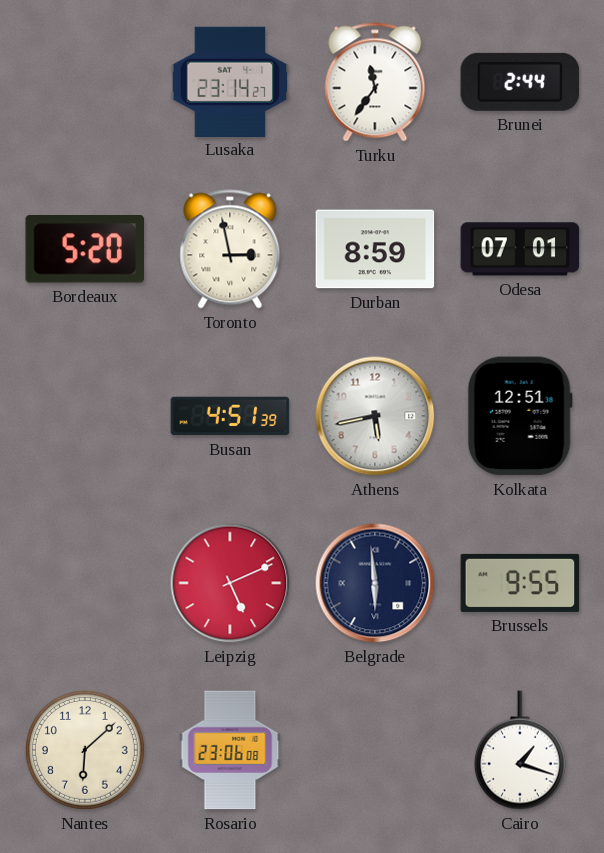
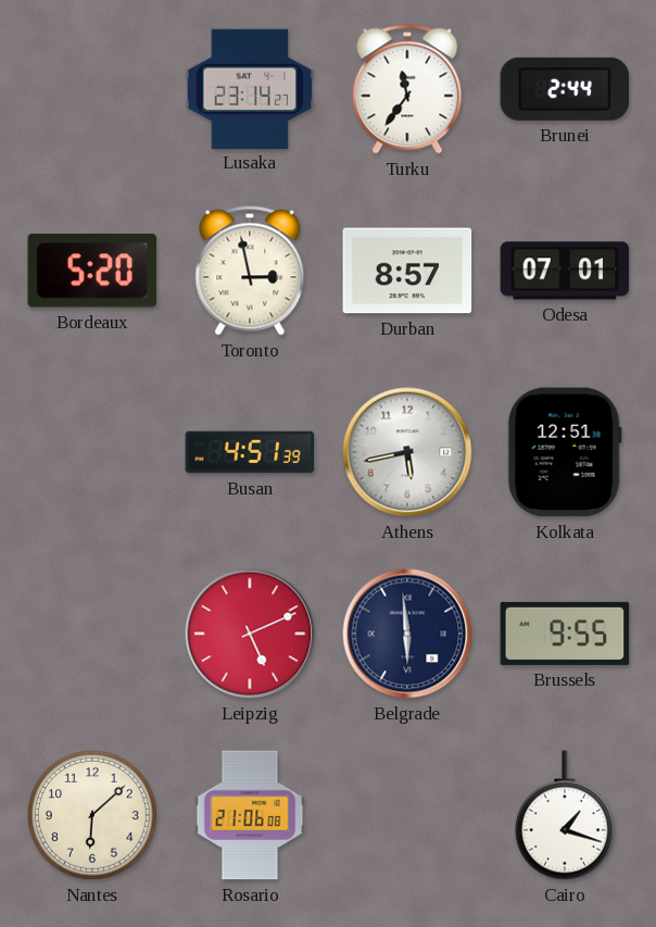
Durban: 8:59 -> 8:57 (407, 271)
Rosario: 23:06 -> 21:06 (250, 815)
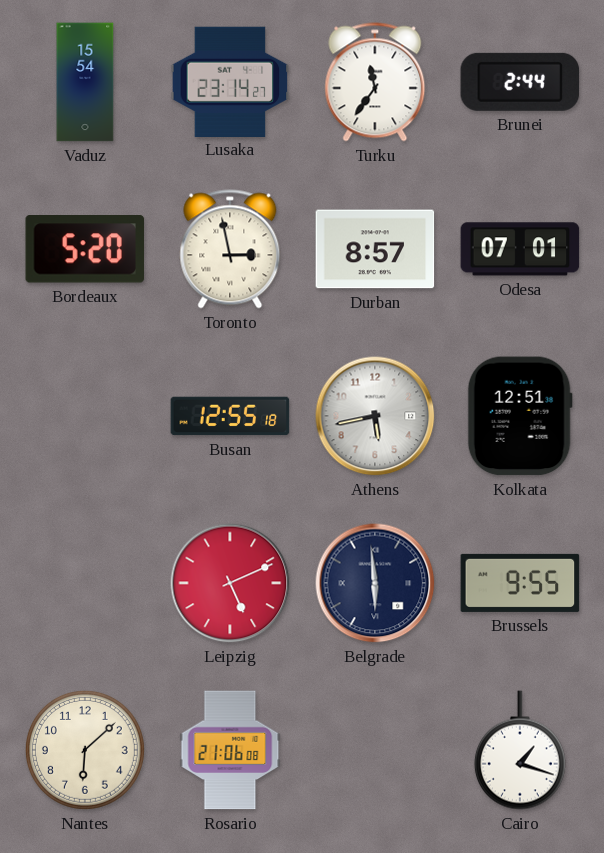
Vaduz: none -> 15:54 (85, 82)
Busan: 4:51 -> 12:55 (230, 416)
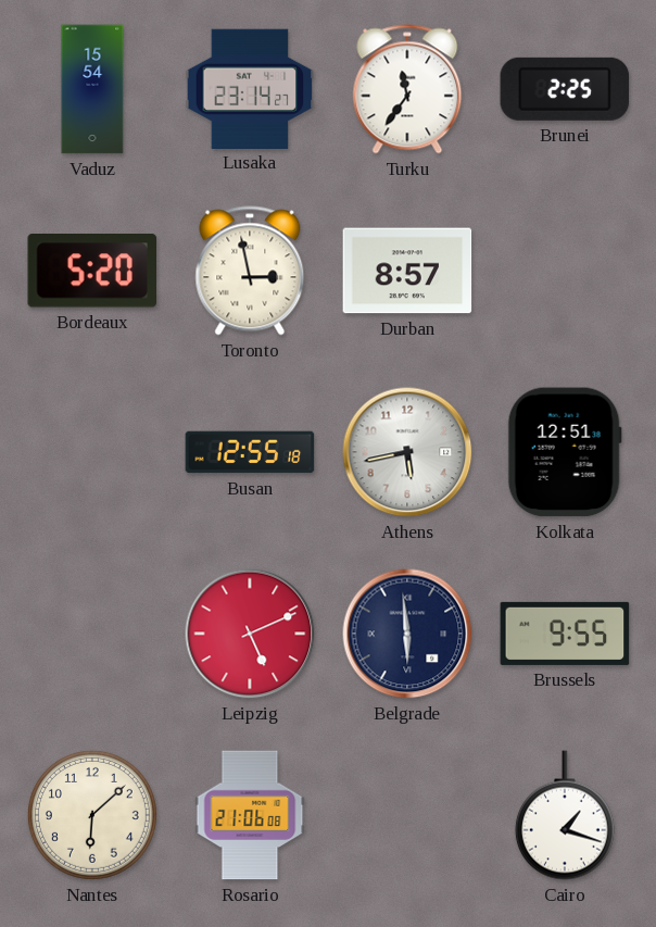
Brunei: 2:44 -> 2:25 (565, 89)
Odesa: 07:01 -> none (520, 249)
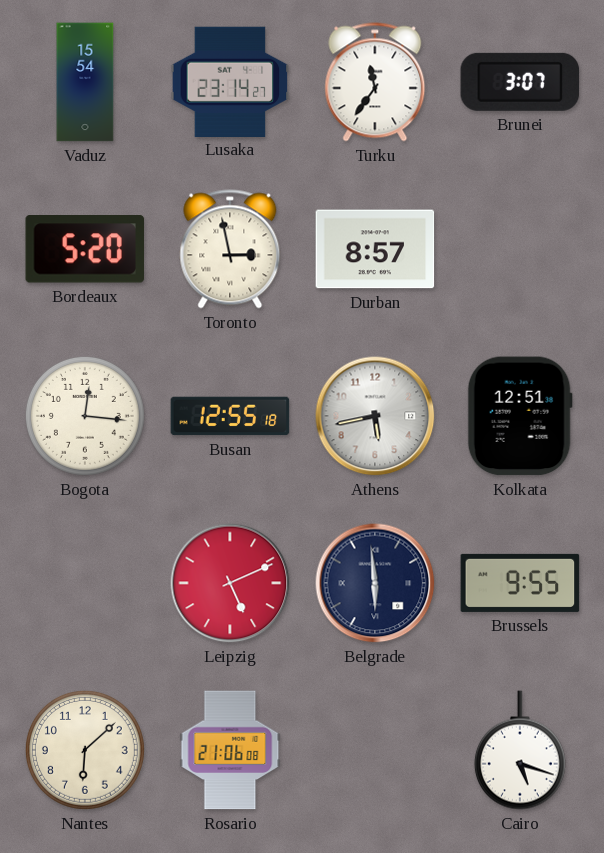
Brunei: 2:25 -> 3:07 (520, 82)
Bogota: none -> 12:16 (85, 416)
Cairo: 1:18 -> 5:18 (520, 750)
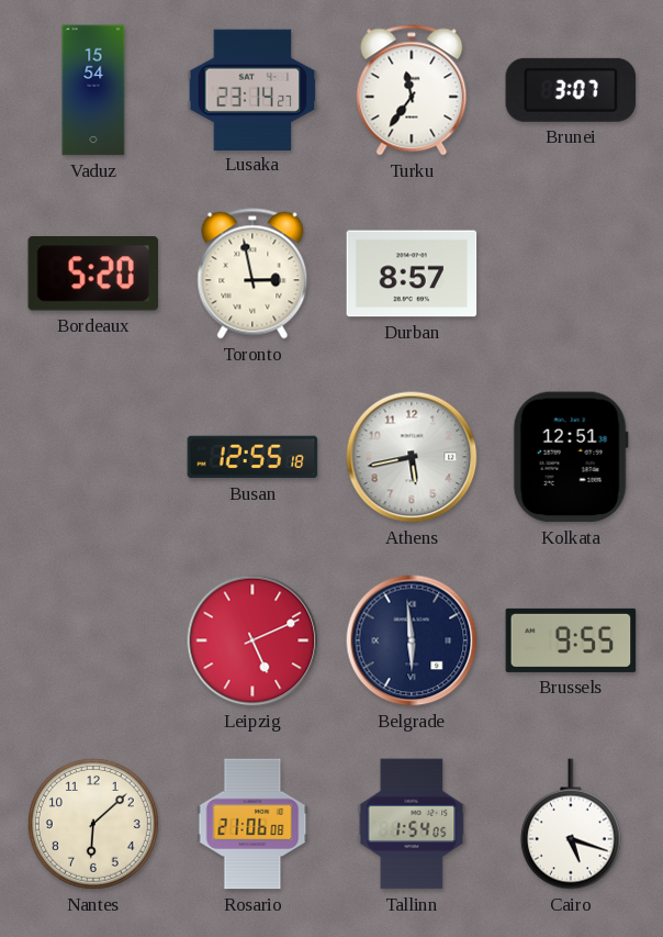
Bogota: 12:16 -> none (85, 416)
Tallinn: none -> 1:54 (412, 824)
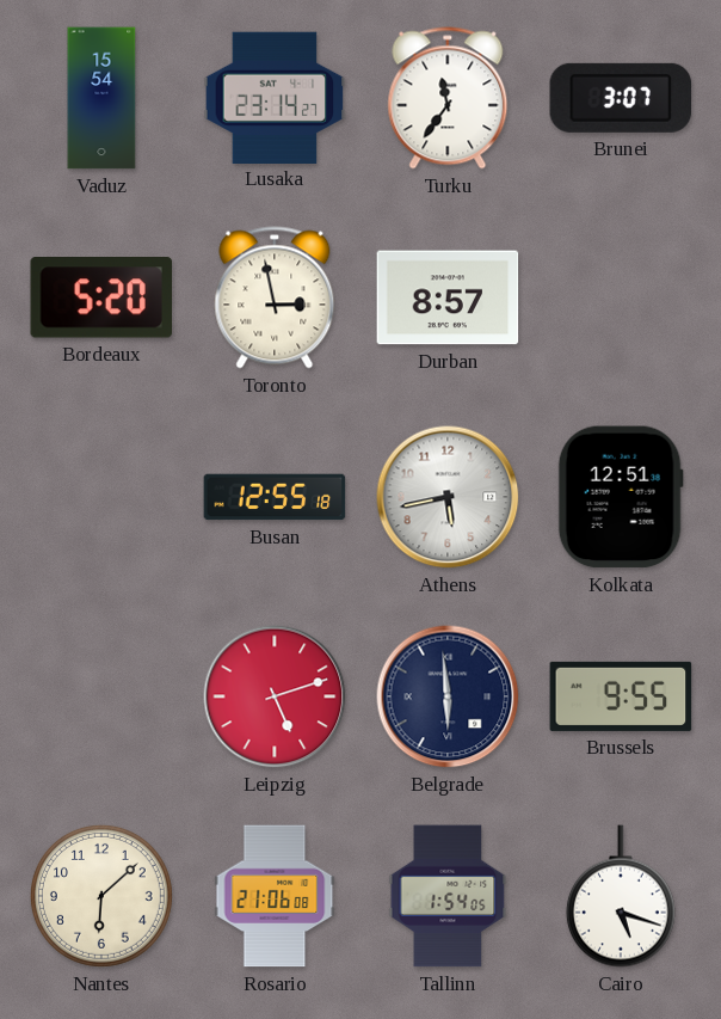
Leipzig: 5:11 -> 5:12 (275, 696)
